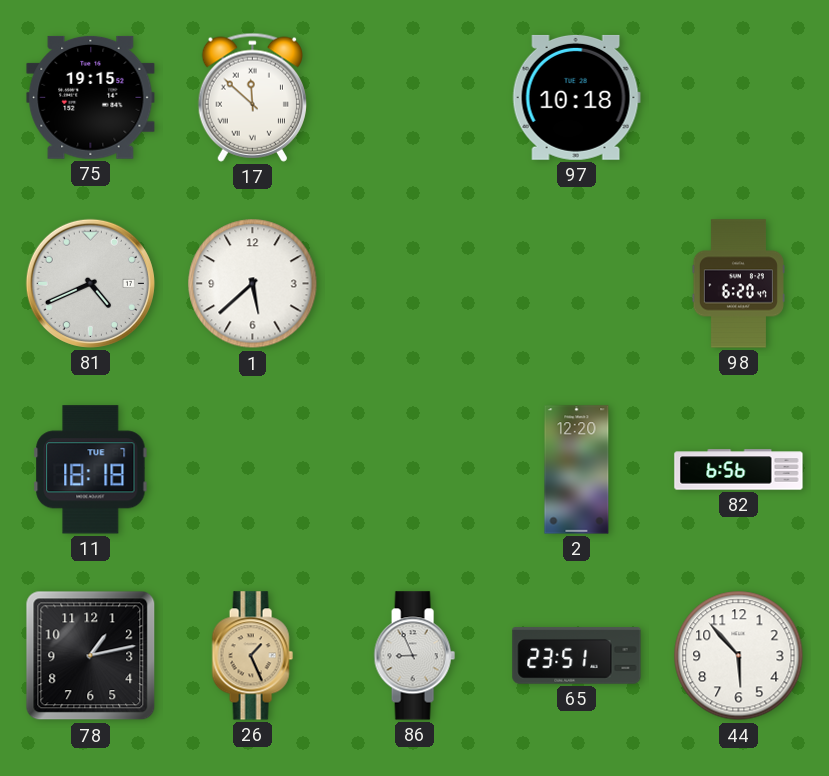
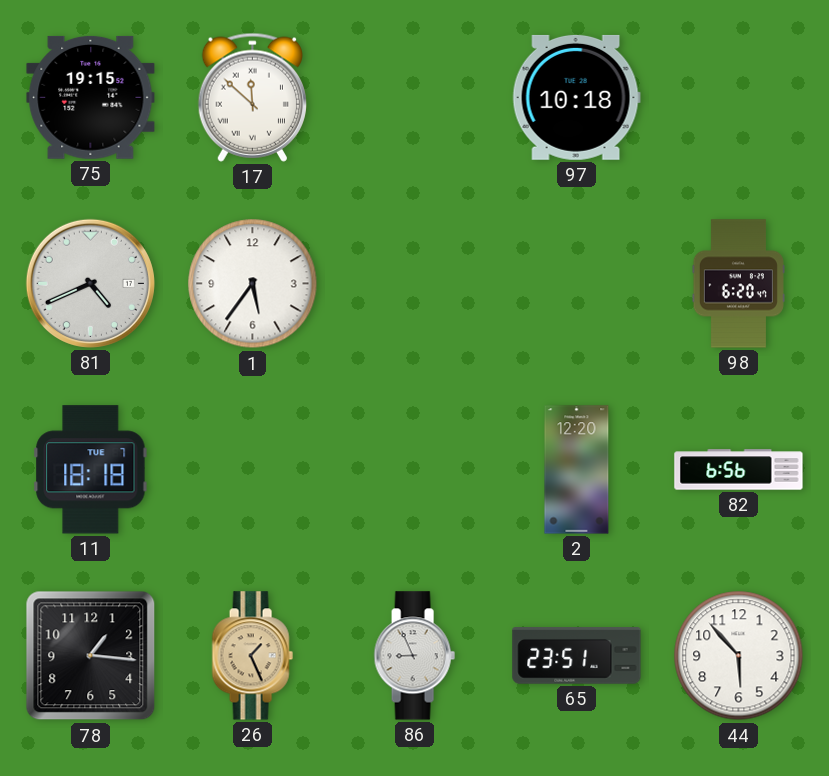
1: 5:38 -> 5:36 (253, 284)
78: 1:13 -> 1:16 (91, 656)
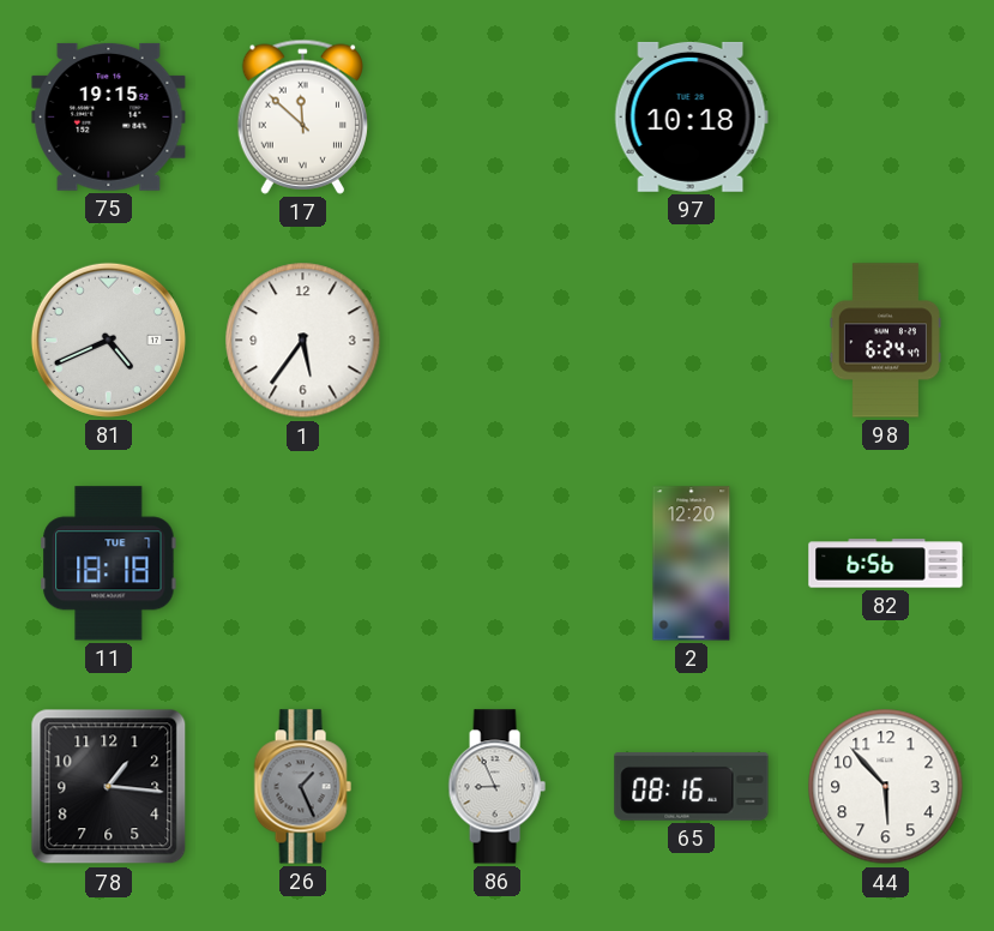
98: 6:20 -> 6:24 (885, 341)
26 dial: champagne -> grey (302, 787)
65: 23:51 -> 08:16 (692, 787)
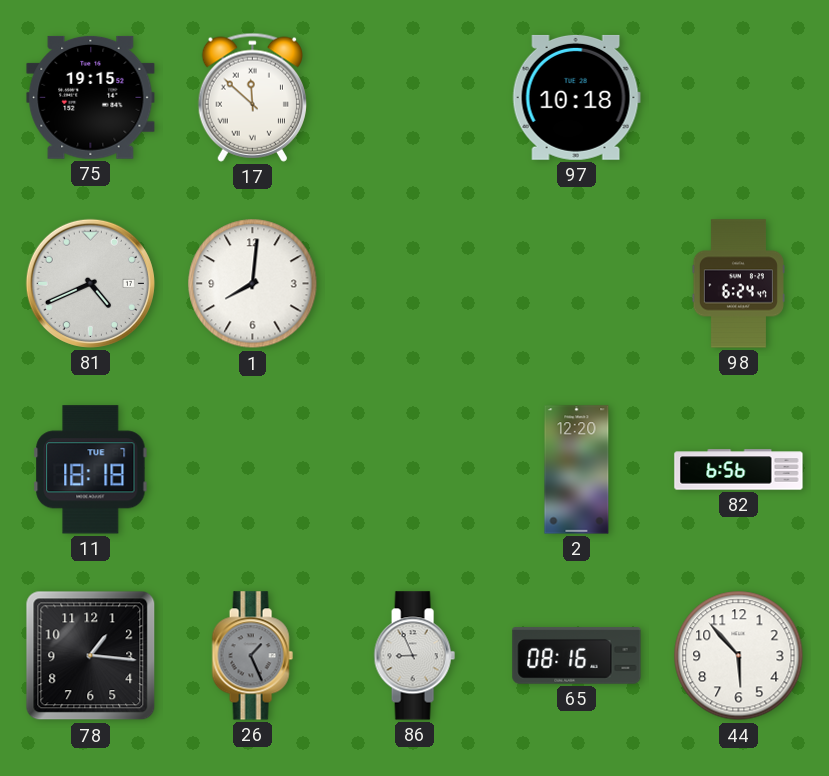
1: 5:36 -> 8:01 (253, 284)
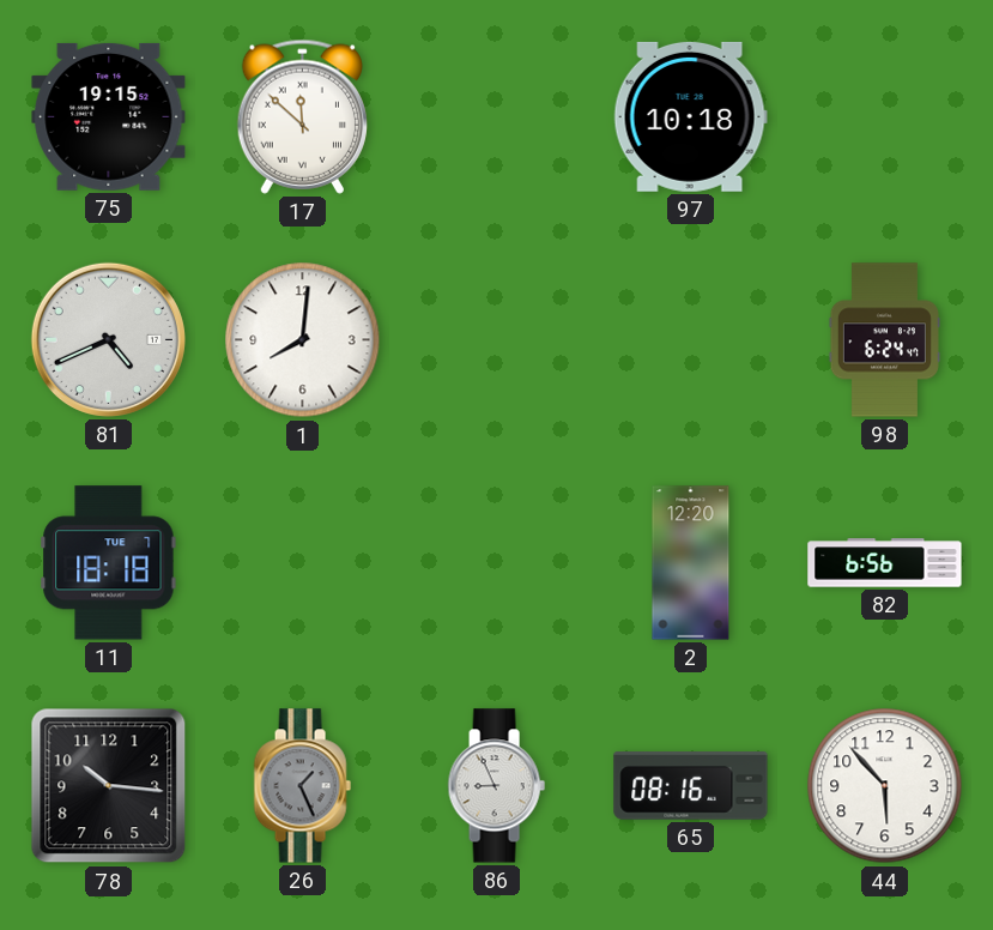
78: 1:16 -> 10:16 (109, 786)
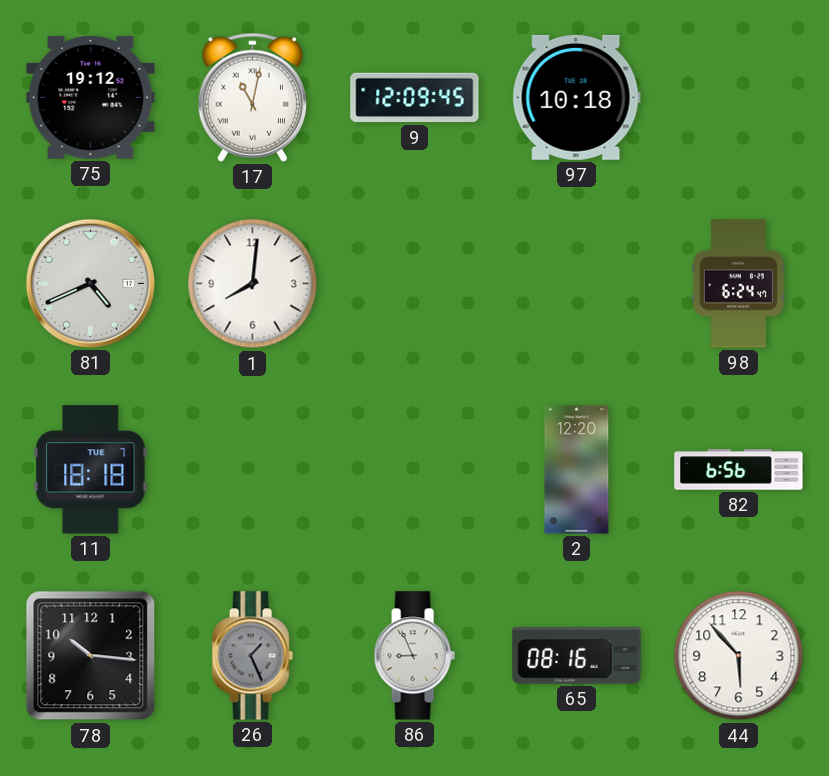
75: 19:15 -> 19:12 (91, 97)
17: 11:52 -> 11:02 (252, 97)
9: none -> 12:09 (415, 98)
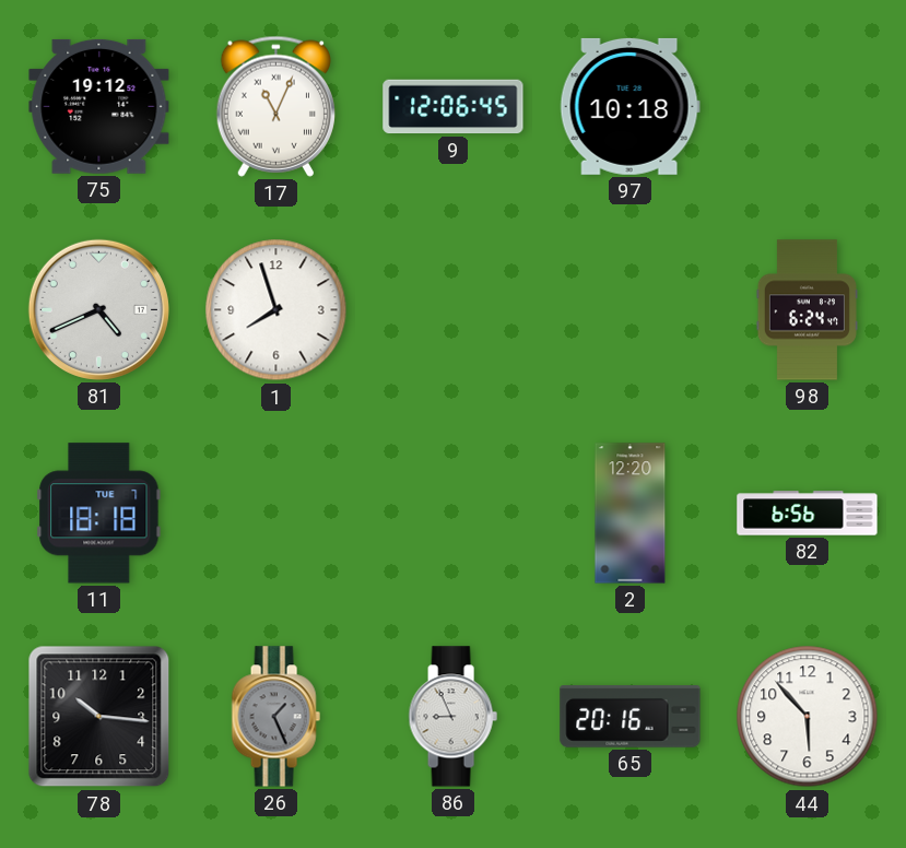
17: 11:02 -> 11:04 (275, 106)
9: 12:09 -> 12:06 (454, 107)
1: 8:01 -> 7:57 (276, 310)
65: 08:16 -> 20:16 (631, 717)
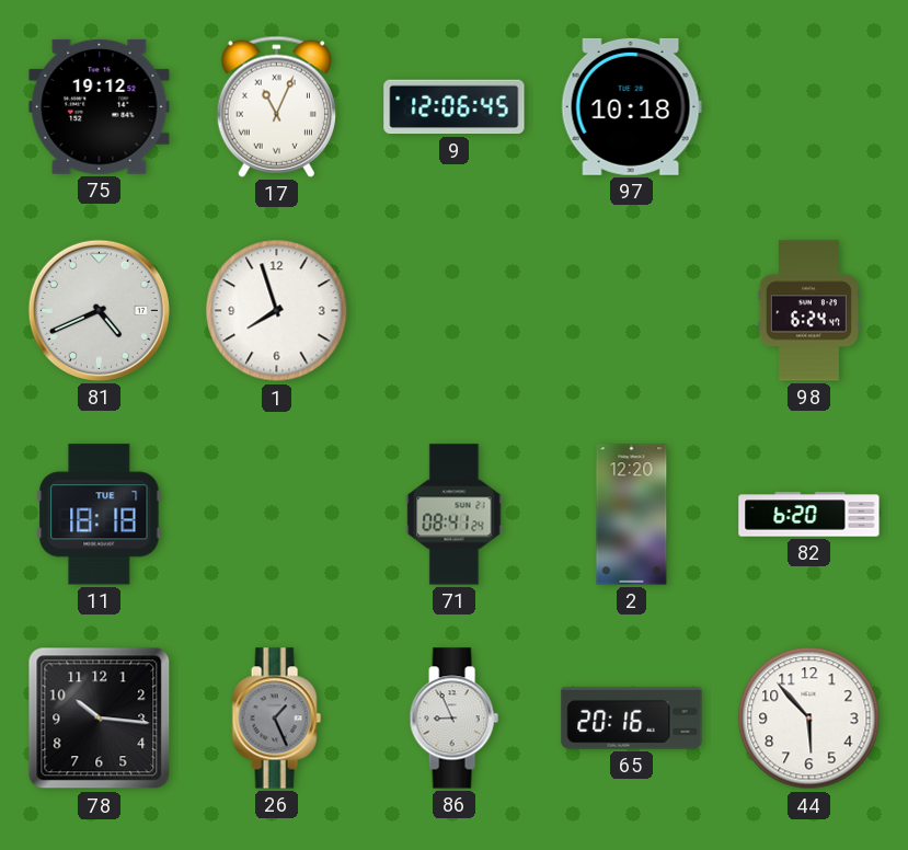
71: none -> 08:41 (455, 515)
82: 6:56 -> 6:20 (809, 515)
